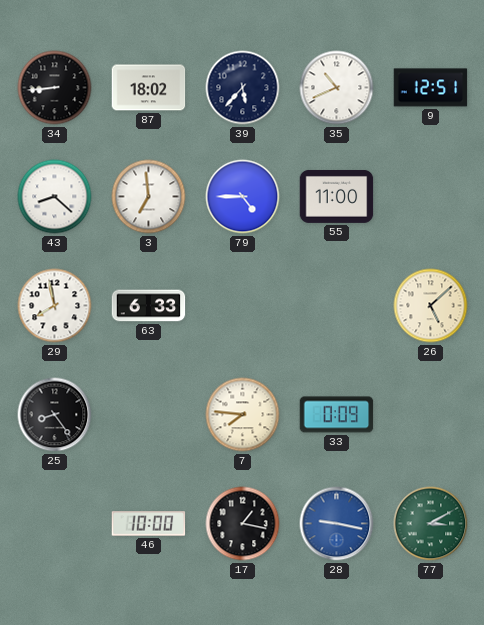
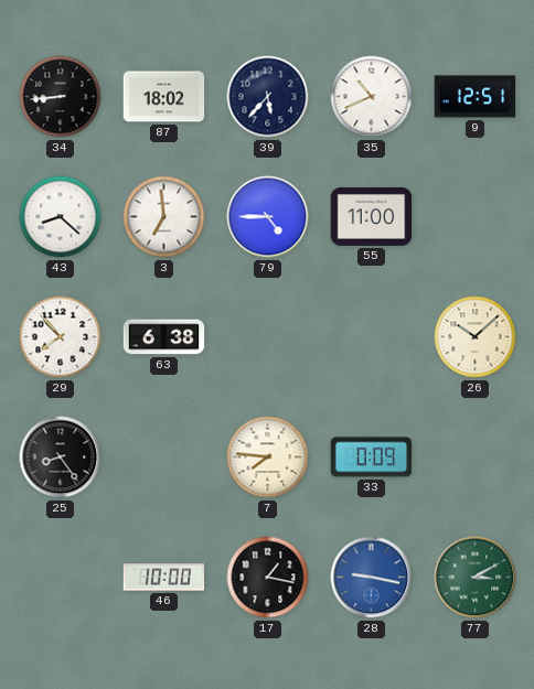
29: 7:58 -> 7:53 (61, 337)
63: 6:33 -> 6:38 (164, 337)
26: 5:08 -> 10:08 (476, 337)
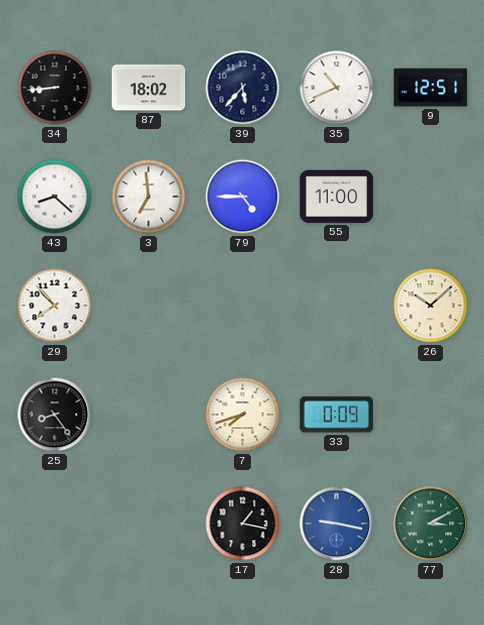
63: 6:38 -> none (164, 337)
7: 7:46 -> 7:42 (243, 415)
46: 10:00 -> none (164, 578)
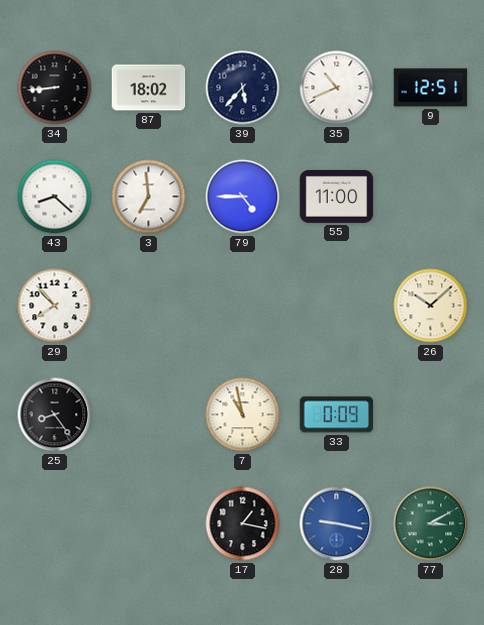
7: 7:42 -> 10:58 (243, 415)
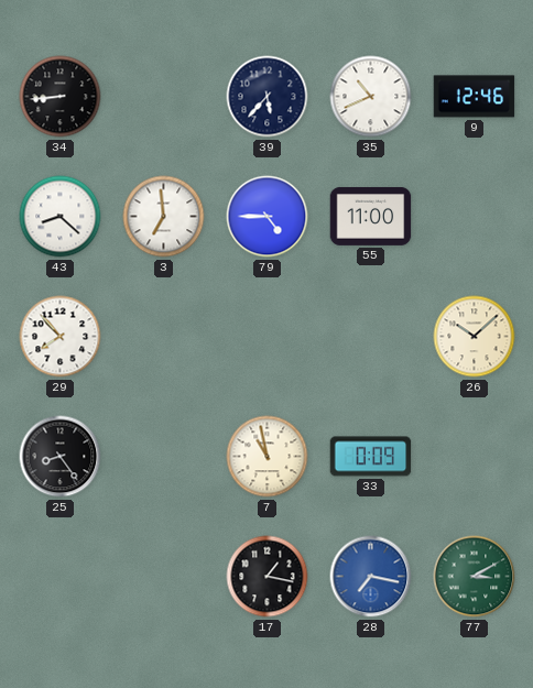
87: 18:02 -> none (149, 88)
9: 12:51 -> 12:46 (475, 97)
28: 9:17 -> 7:17 (371, 577)
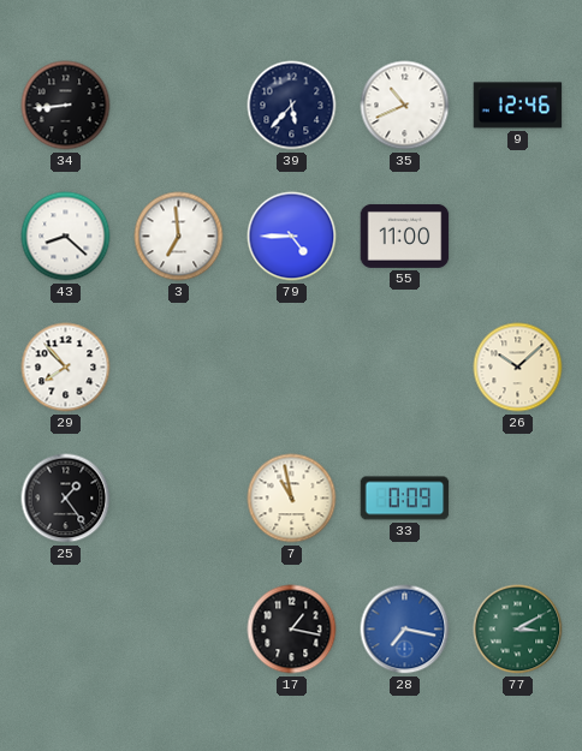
25: 8:24 -> 1:24 (66, 499)
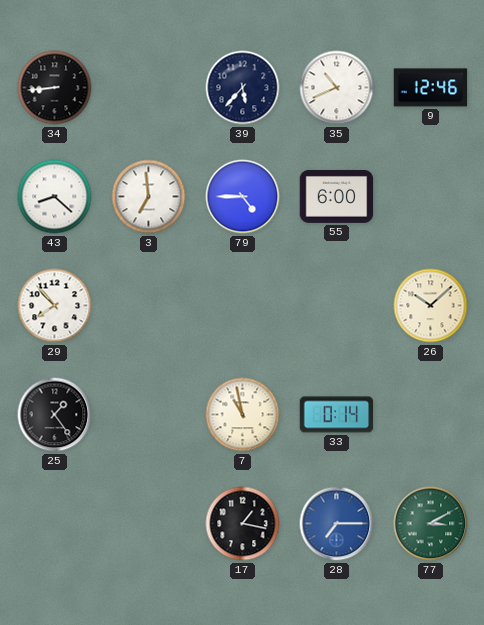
55: 11:00 -> 6:00 (337, 196)
33: 0:09 -> 0:14 (337, 415)
28: 7:17 -> 7:15 (337, 524)
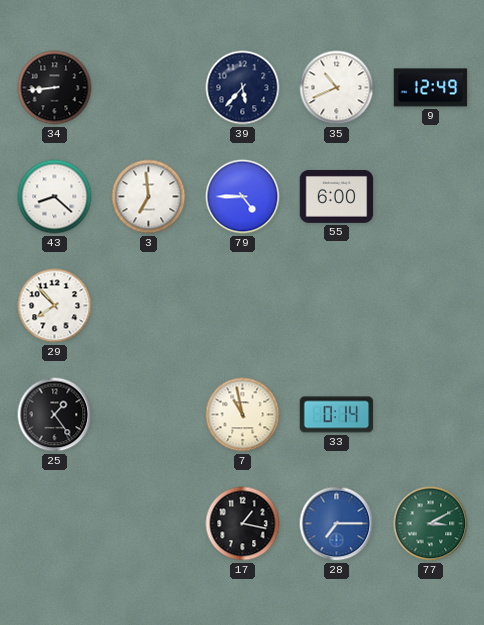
9: 12:46 -> 12:49 (431, 88)
26: 10:08 -> none (431, 306)
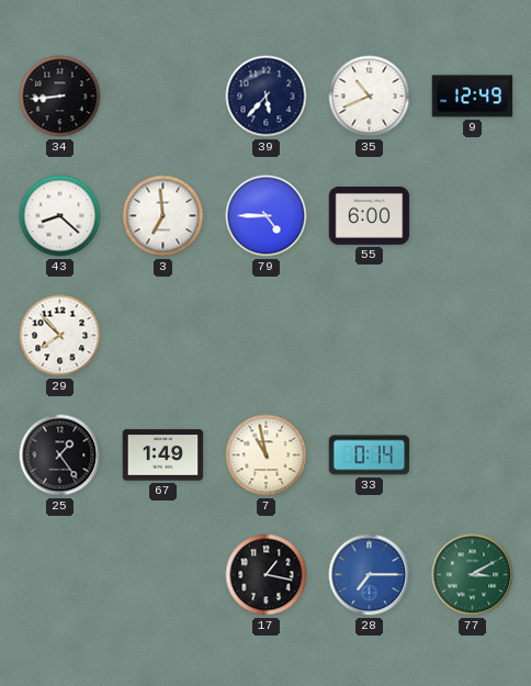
67: none -> 1:49 (163, 456)
